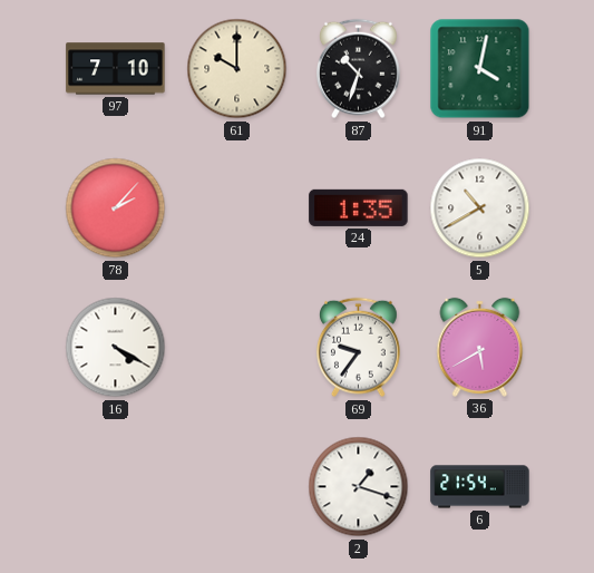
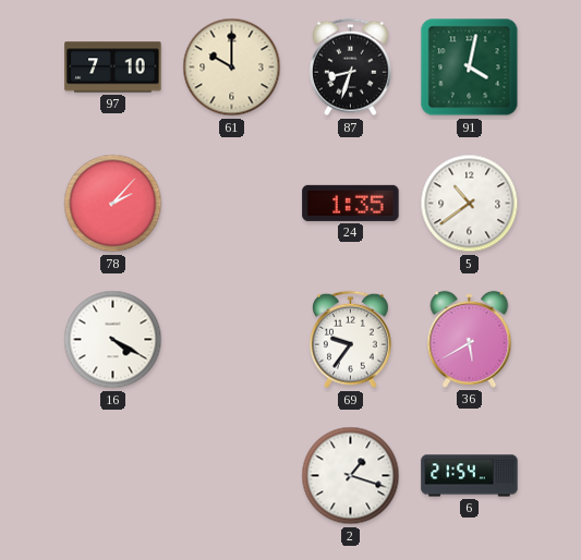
87: 10:33 -> 8:33 (350, 68)
5: 10:40 -> 10:39 (470, 204)
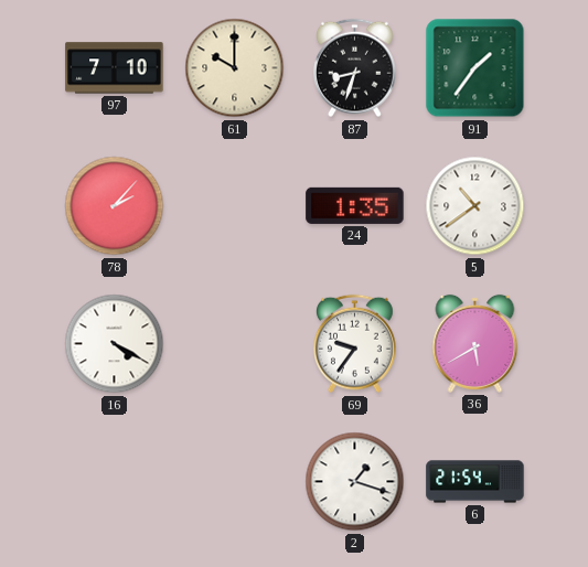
91: 4:02 -> 1:36 (475, 68)
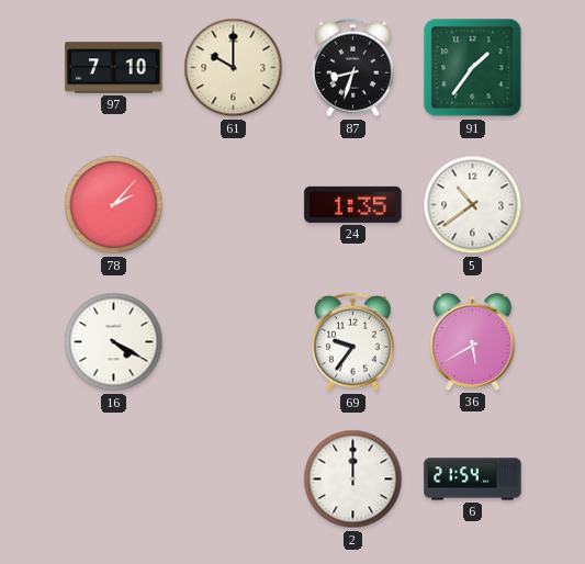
2: 1:18 -> 12:00 (353, 480)
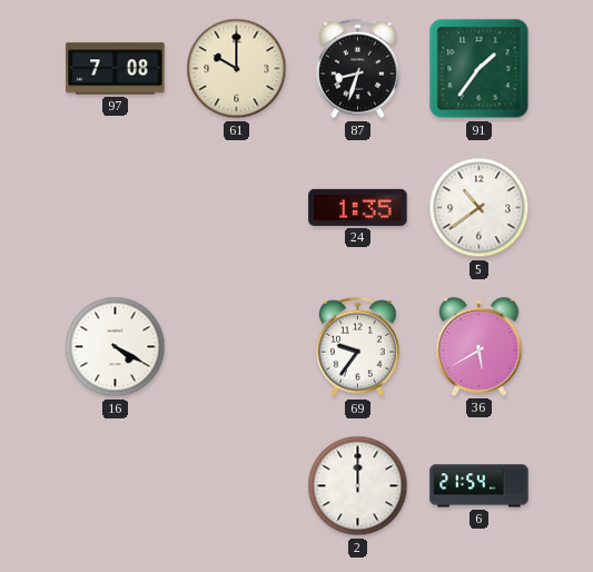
97: 7:10 -> 7:08 (116, 69)
78: 2:07 -> none (114, 205)
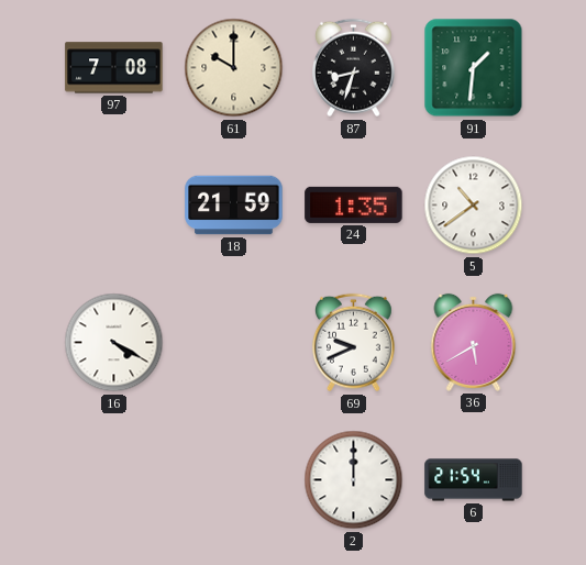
91: 1:36 -> 1:31 (474, 68)
18: none -> 21:59 (234, 206)
69: 9:36 -> 9:41 (353, 343)
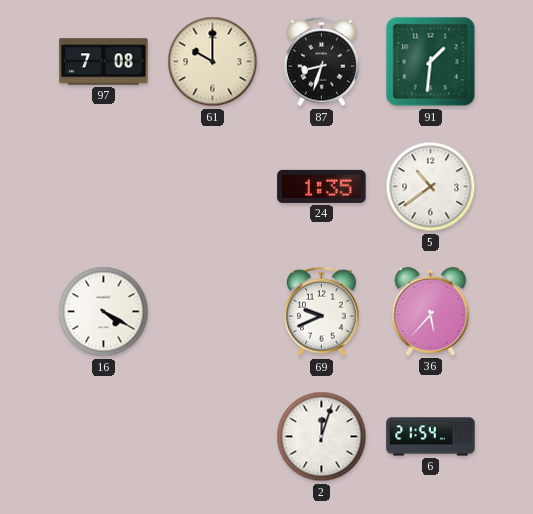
18: 21:59 -> none (234, 206)
36: 5:40 -> 5:37 (431, 311)
2: 12:00 -> 12:03 (322, 437)
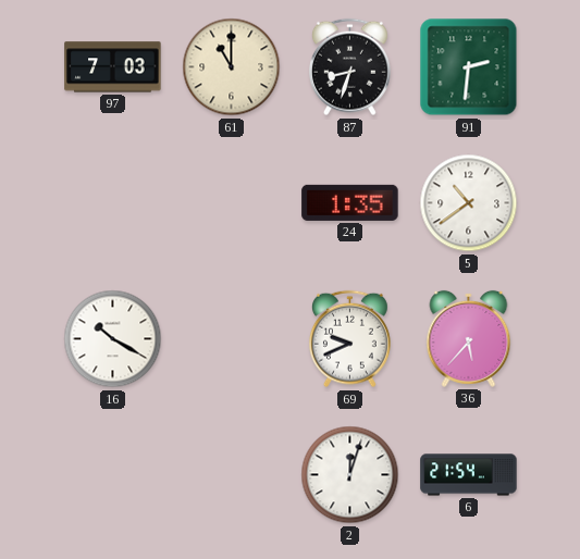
97: 7:08 -> 7:03 (113, 67)
61: 10:00 -> 11:00 (232, 67)
91: 1:31 -> 2:31 (469, 67)
16: 4:20 -> 10:20 (113, 339)
